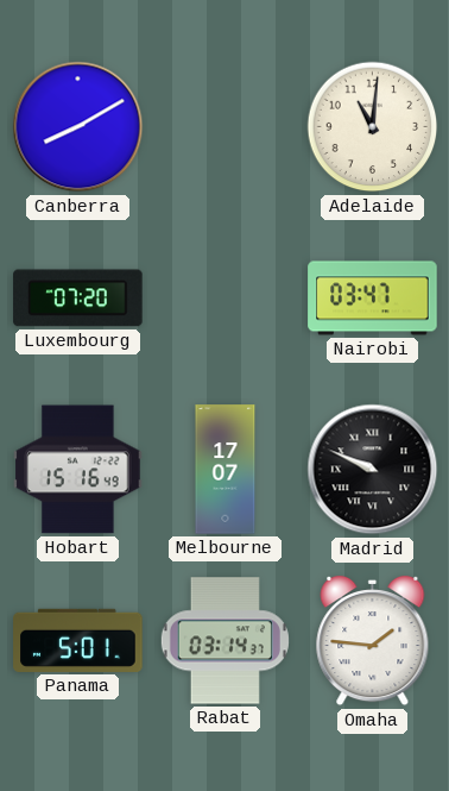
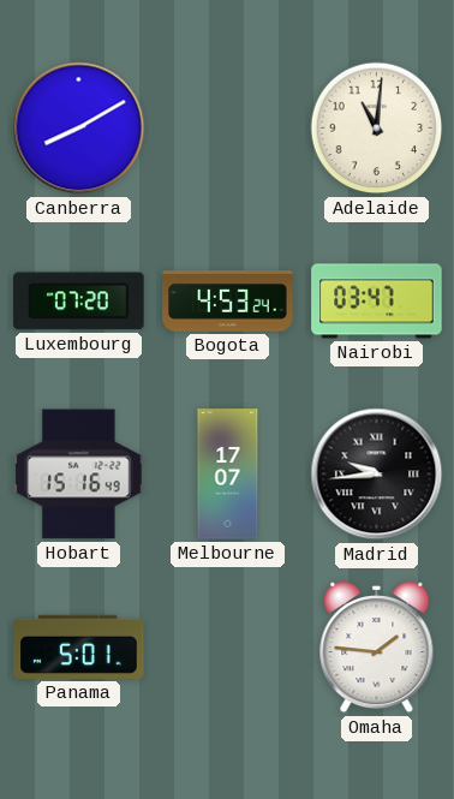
Bogota: none -> 4:53 (228, 302)
Madrid: 9:49 -> 9:44 (377, 475)
Rabat: 03:14 -> none (224, 641)
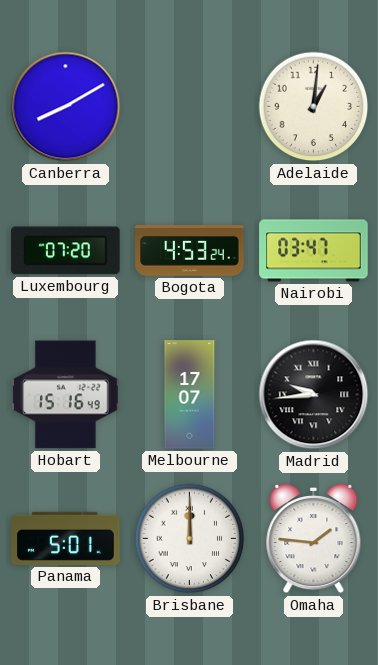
Adelaide: 11:01 -> 1:01 (314, 107)
Brisbane: none -> 12:00 (190, 539)
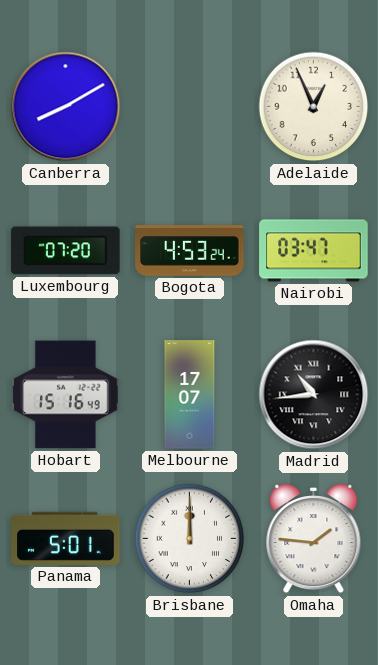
Adelaide: 1:01 -> 12:56 (314, 107)
Madrid: 9:44 -> 10:44 (314, 395)
